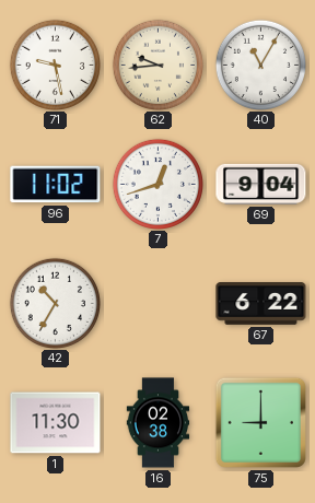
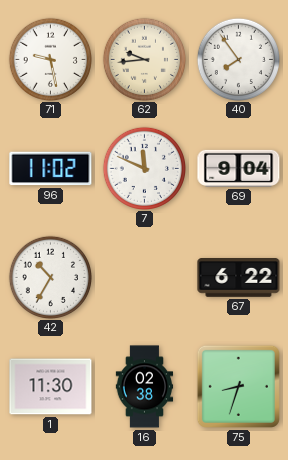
40: 11:05 -> 7:54 (238, 59)
7: 12:42 -> 11:49 (144, 168)
75: 9:00 -> 8:33 (238, 386)
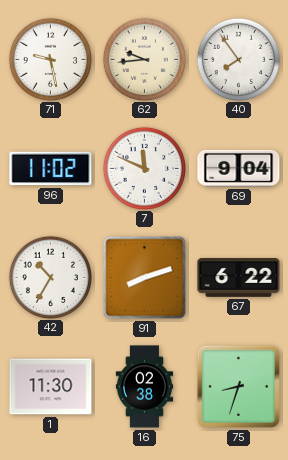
91: none -> 8:12 (145, 278)
